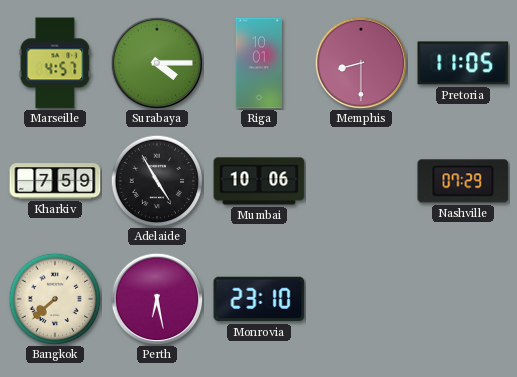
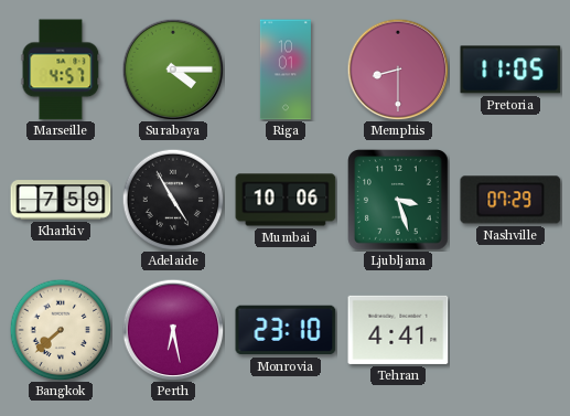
Ljubljana: none -> 3:27 (398, 200)
Tehran: none -> 4:41 (398, 330)
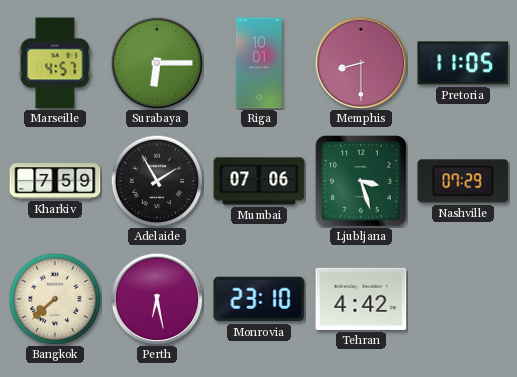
Surabaya: 4:15 -> 6:15 (157, 63)
Adelaide: 4:55 -> 1:55 (157, 181)
Mumbai: 10:06 -> 07:06 (259, 181)
Tehran: 4:41 -> 4:42 (361, 299)
